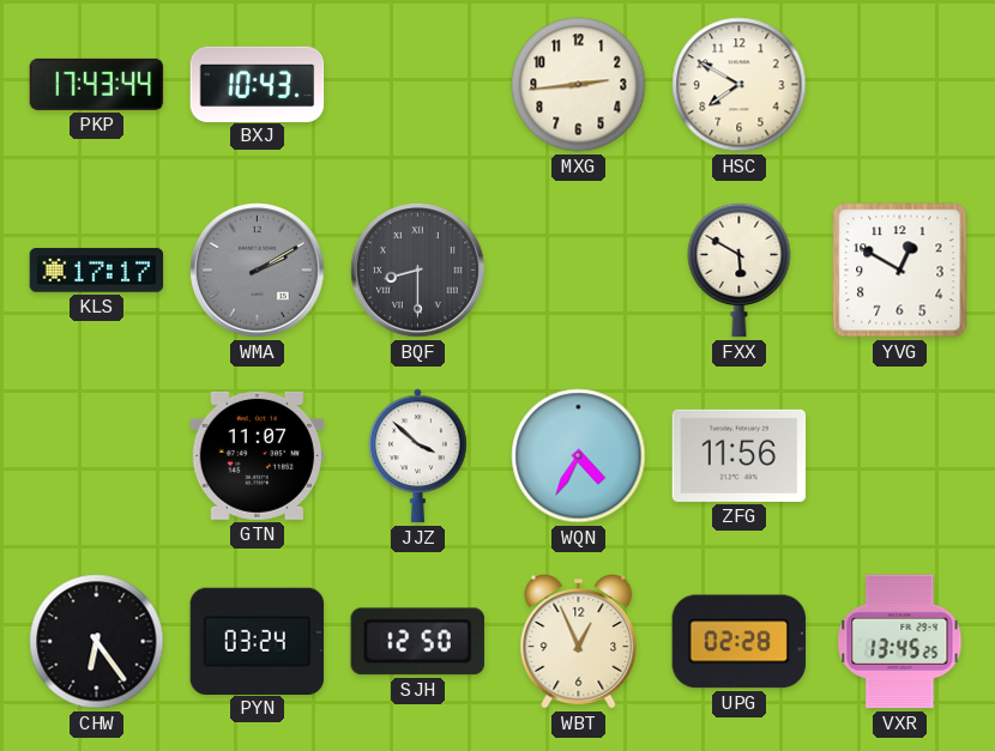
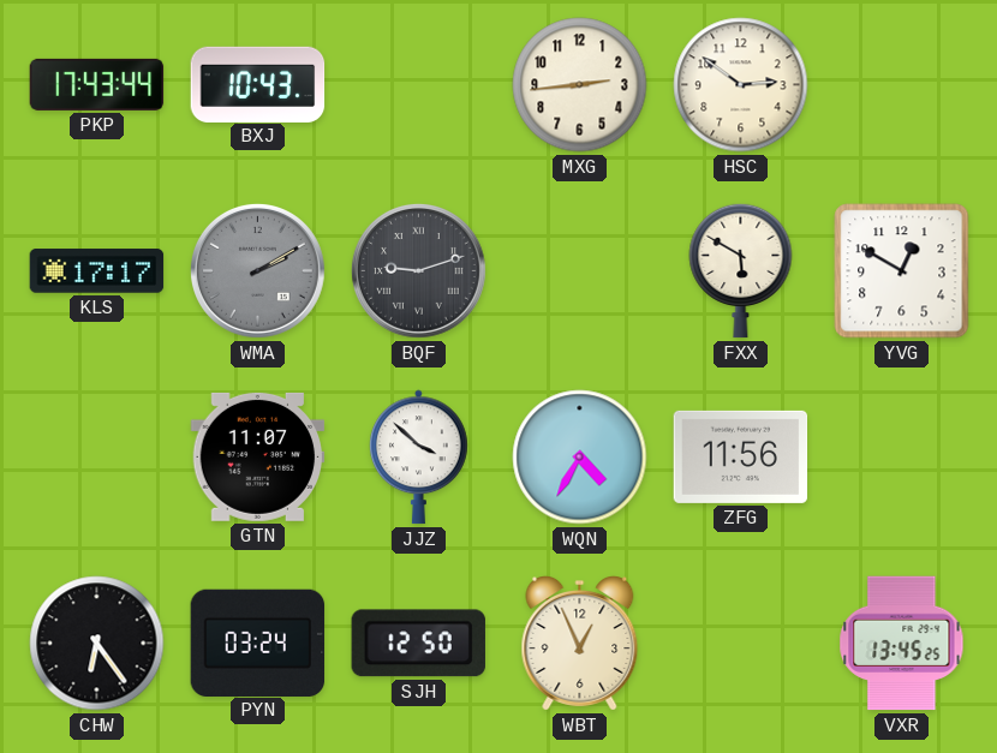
HSC: 7:50 -> 2:51 (741, 85)
BQF: 8:30 -> 9:12 (418, 270)
UPG: 02:28 -> none (740, 642)
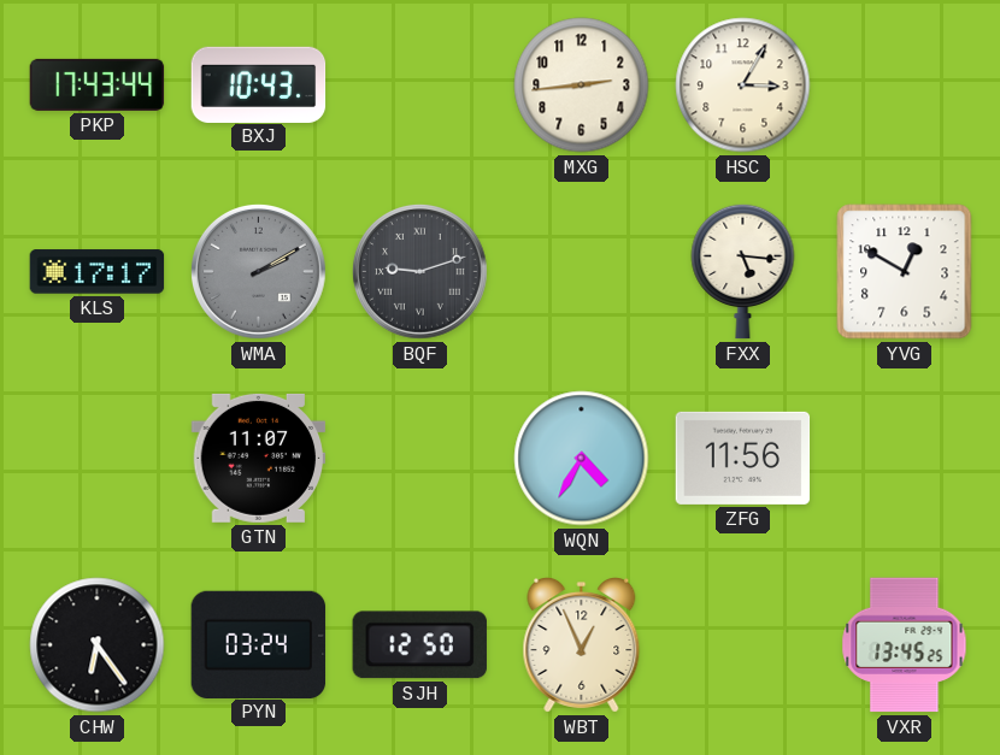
HSC: 2:51 -> 3:05 (743, 85)
FXX: 5:50 -> 5:16 (743, 271)
JJZ: 3:52 -> none (419, 458)
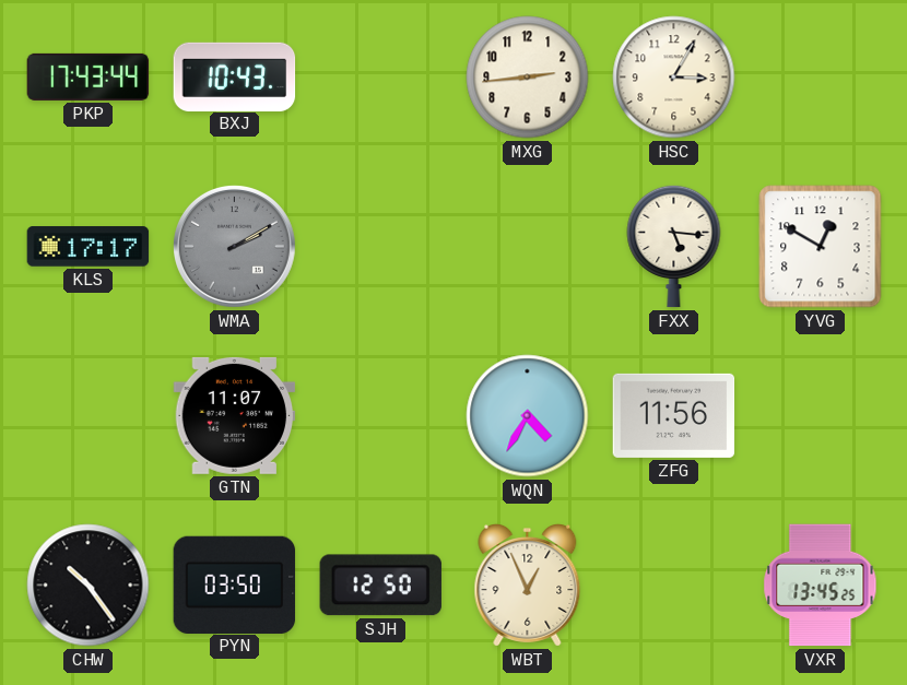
BQF: 9:12 -> none (419, 271)
CHW: 6:24 -> 10:24 (89, 586)
PYN: 03:24 -> 03:50 (235, 584)
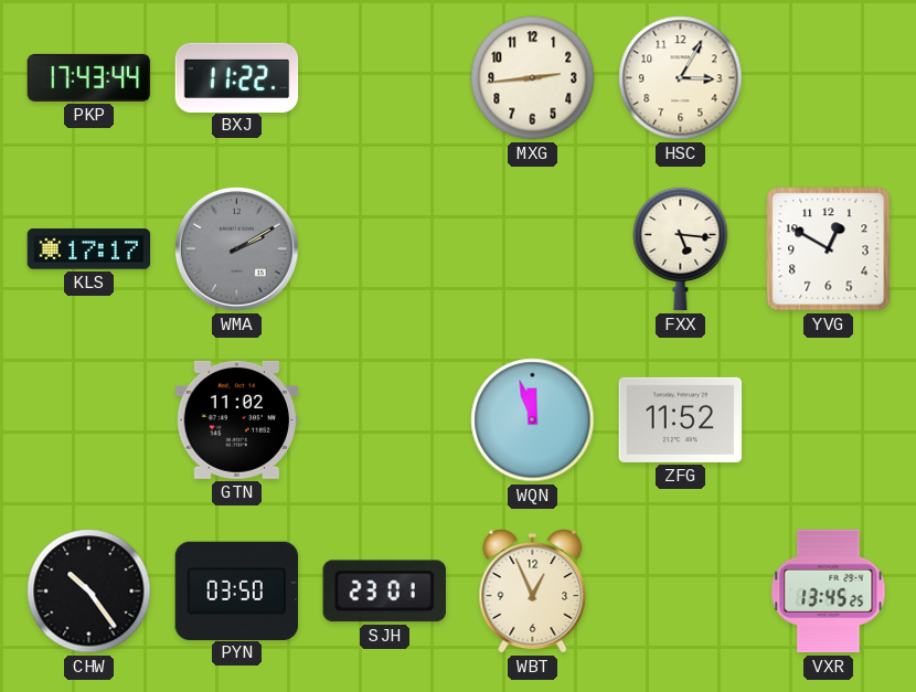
BXJ: 10:43 -> 11:22 (237, 77)
GTN: 11:07 -> 11:02 (237, 419)
WQN: 4:35 -> 11:57 (533, 420)
ZFG: 11:56 -> 11:52 (681, 419)
SJH: 12:50 -> 23:01 (384, 592)
